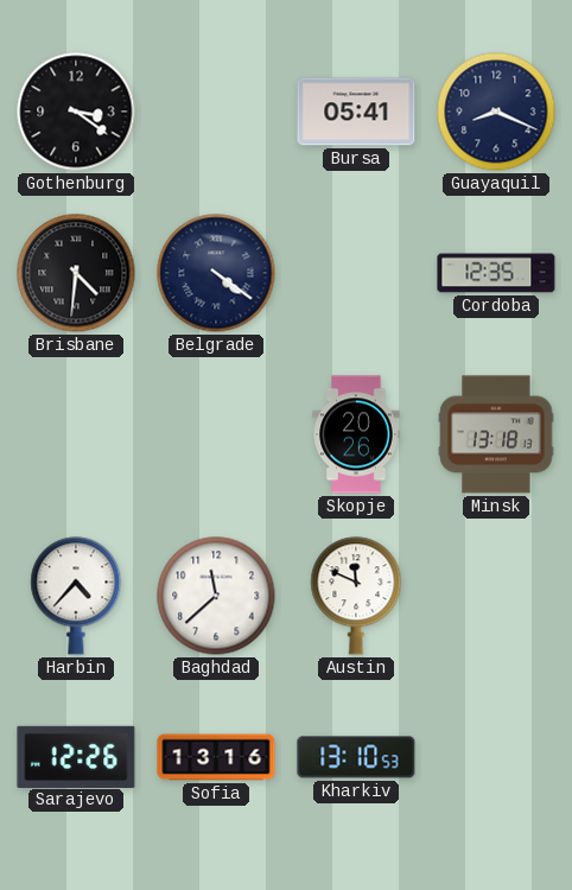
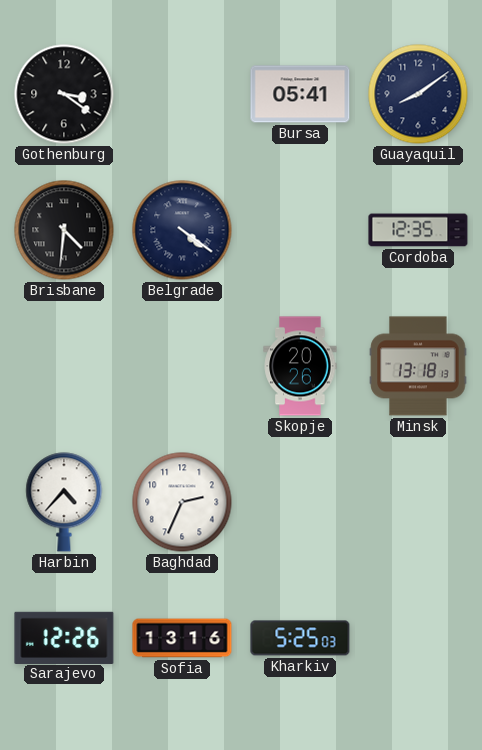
Guayaquil: 8:19 -> 8:09 (418, 94)
Baghdad: 11:38 -> 2:34 (182, 502)
Austin: 11:49 -> none (356, 596)
Kharkiv: 13:10 -> 5:25 (300, 638)
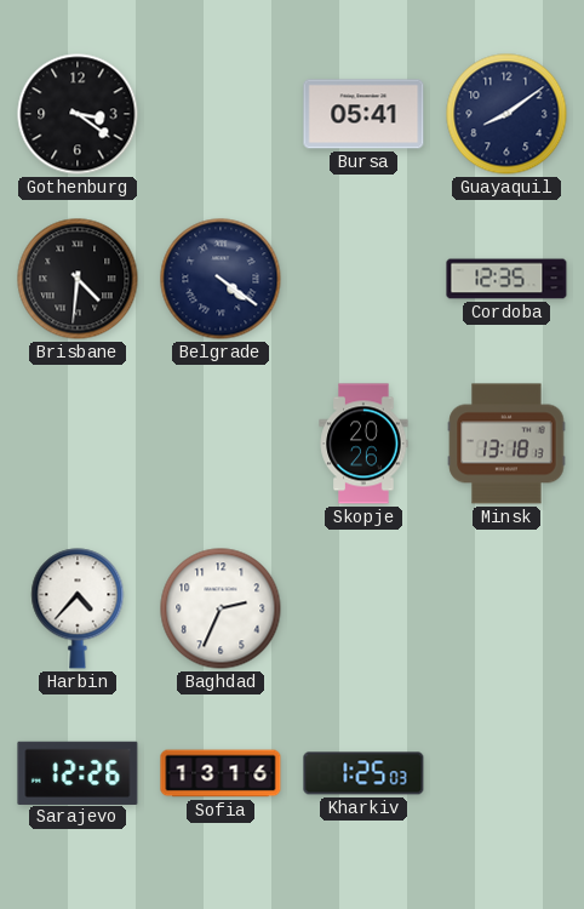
Kharkiv: 5:25 -> 1:25 (363, 773)
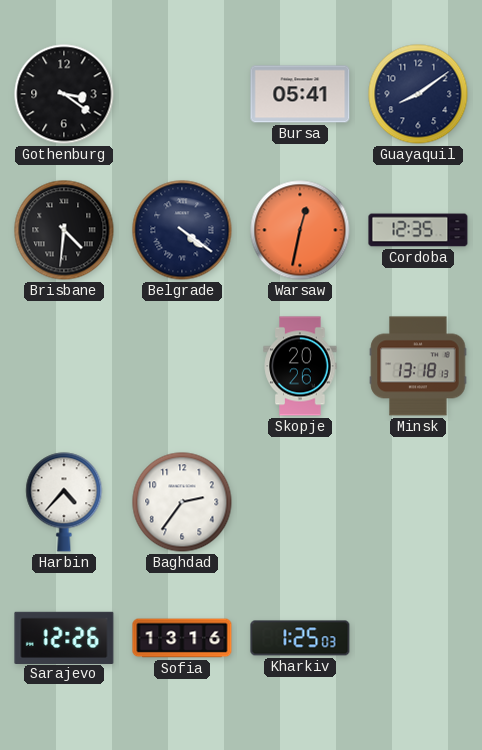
Warsaw: none -> 12:32 (300, 230)
Baghdad: 2:34 -> 2:36 (182, 502)
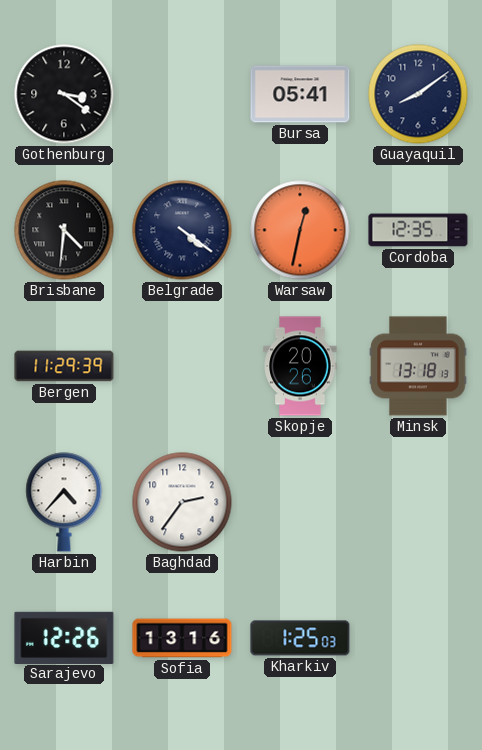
Bergen: none -> 11:29 (64, 366)
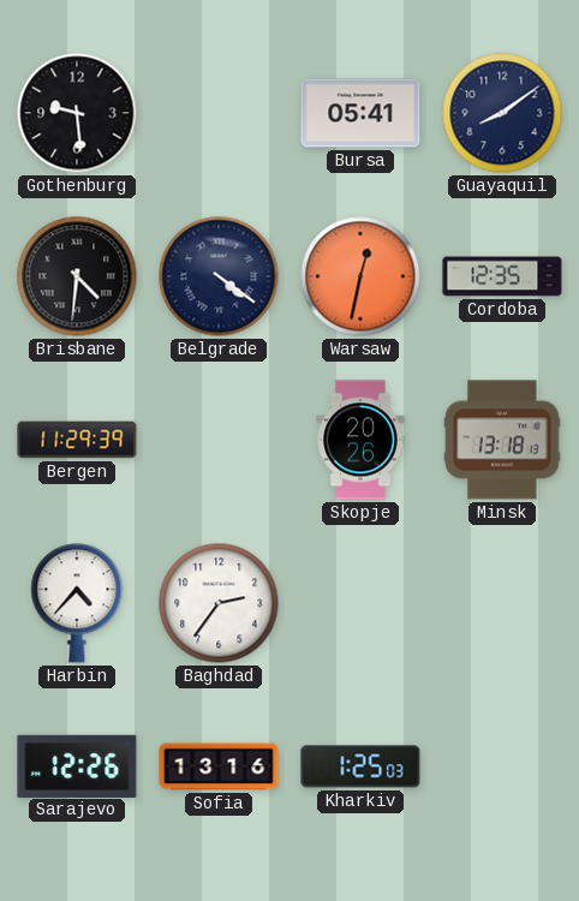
Gothenburg: 3:21 -> 9:29 (77, 113)
